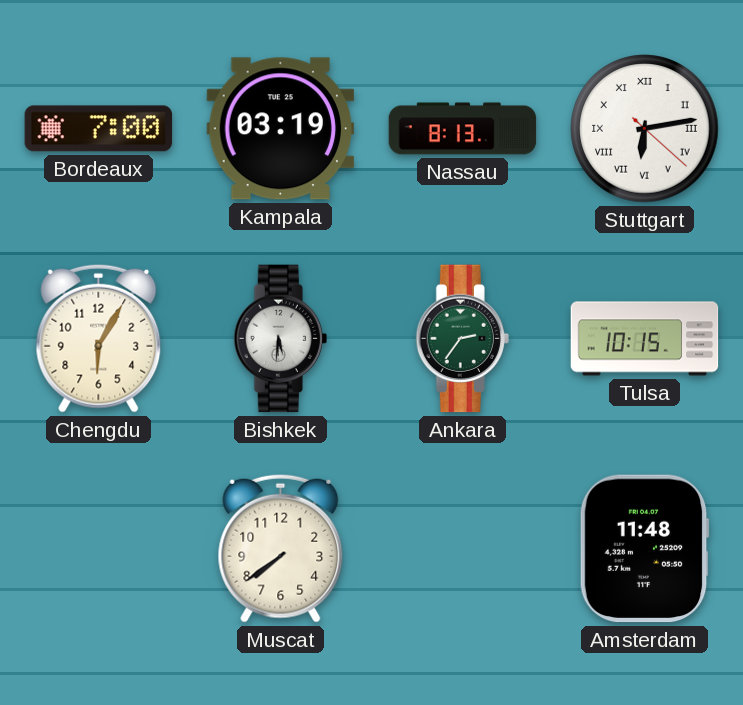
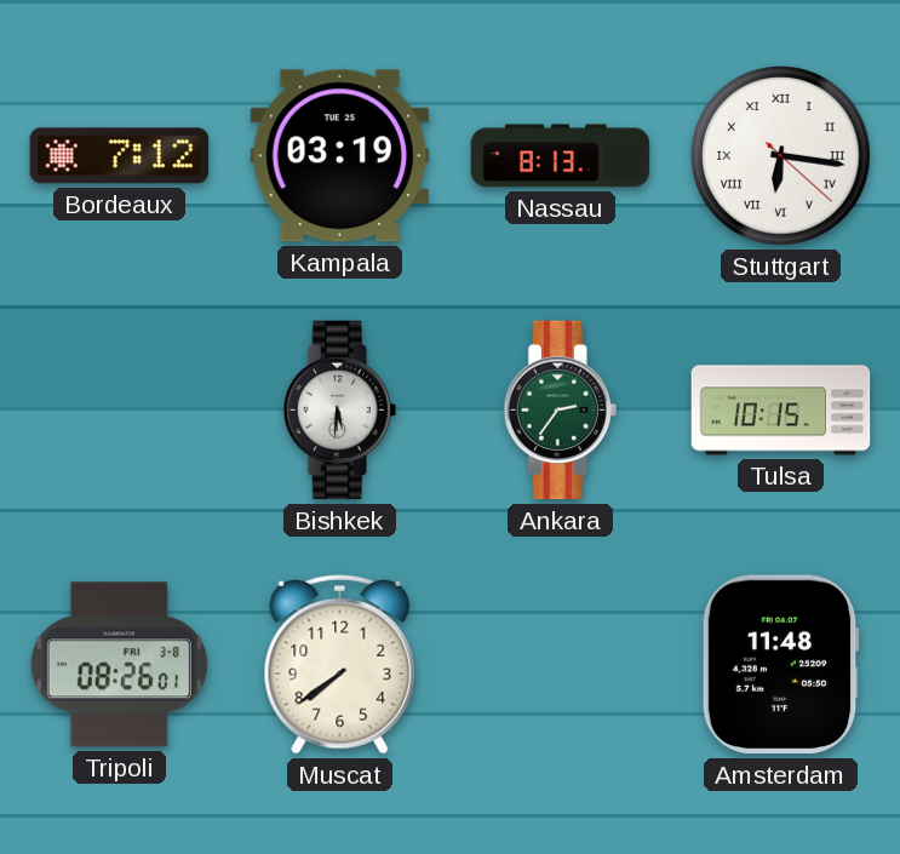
Bordeaux: 7:00 -> 7:12 (120, 156)
Stuttgart: 6:13 -> 6:16 (781, 156)
Chengdu: 6:05 -> none (99, 338)
Tripoli: none -> 08:26 (119, 665)
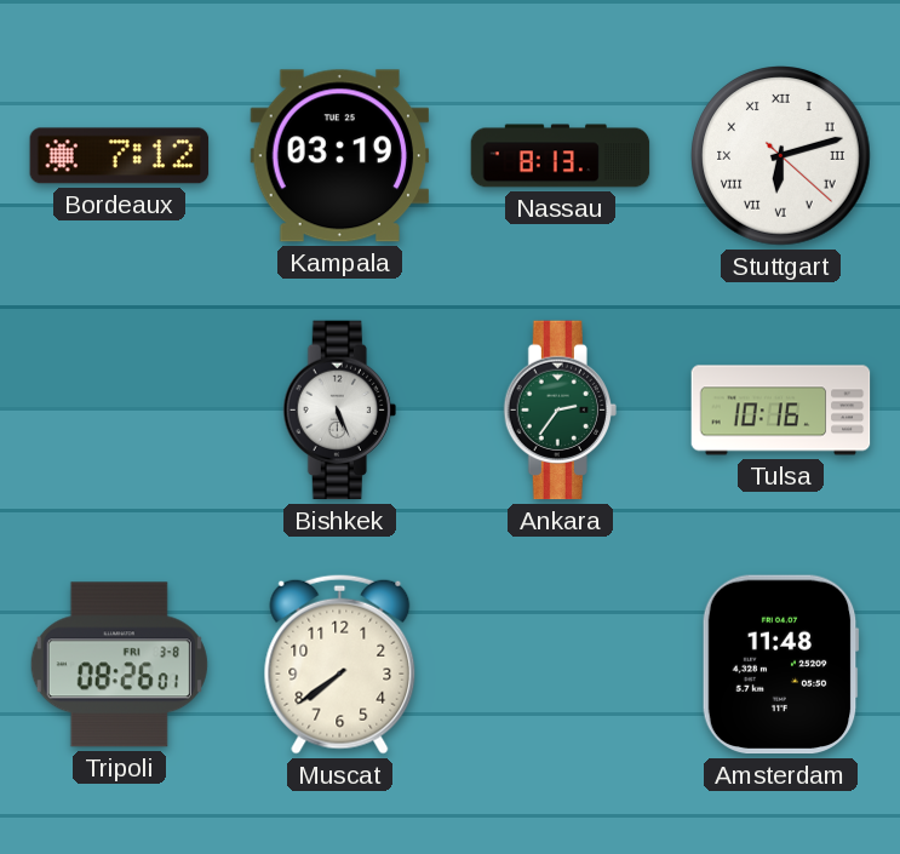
Stuttgart: 6:16 -> 6:12 (781, 156)
Bishkek: 5:31 -> 5:26 (339, 411)
Tulsa: 10:15 -> 10:16 (781, 411)
